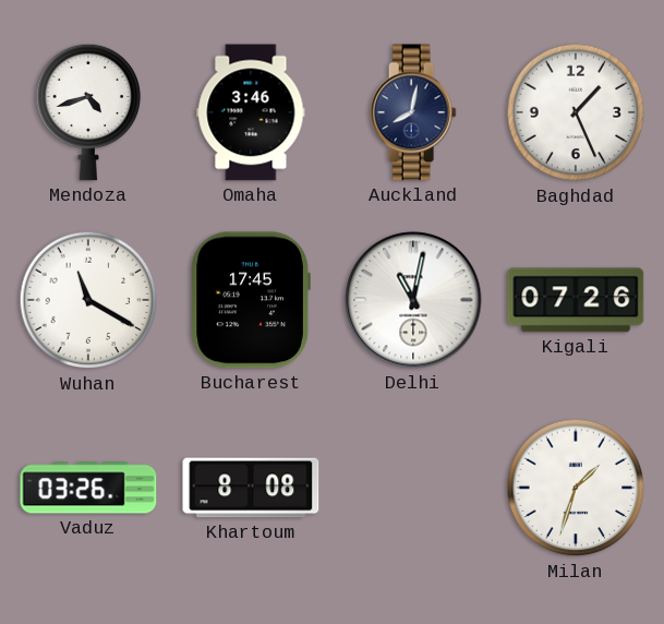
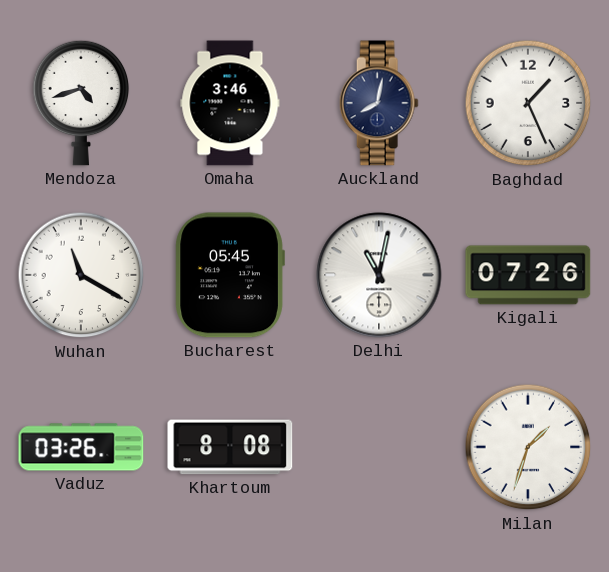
Bucharest: 17:45 -> 05:45 (230, 275)
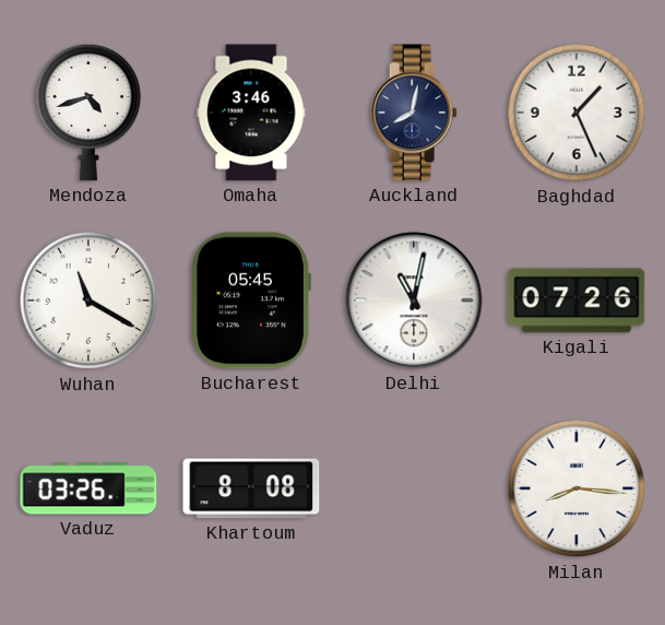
Milan: 1:33 -> 8:16 (577, 488)
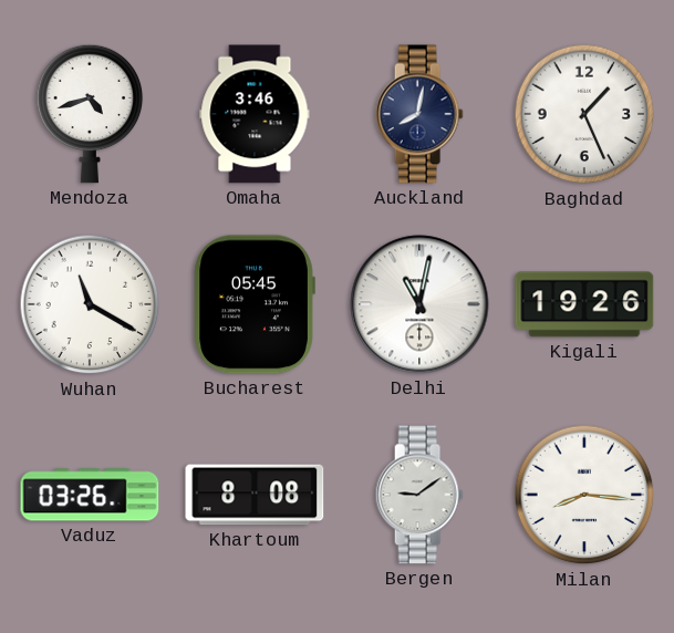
Kigali: 07:26 -> 19:26 (584, 304)
Bergen: none -> 9:09 (419, 495)
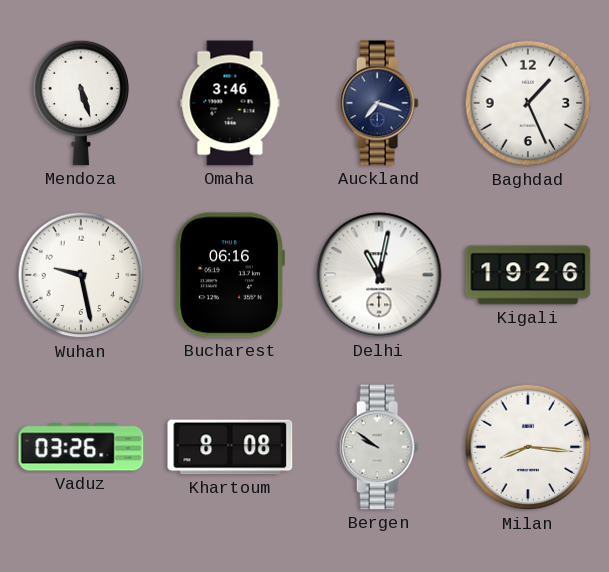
Mendoza: 4:42 -> 5:27 (81, 103)
Auckland: 8:02 -> 7:18 (379, 103)
Wuhan: 11:20 -> 9:28 (81, 275)
Bucharest: 05:45 -> 06:16 (230, 275)
Bergen: 9:09 -> 9:51 (379, 447)
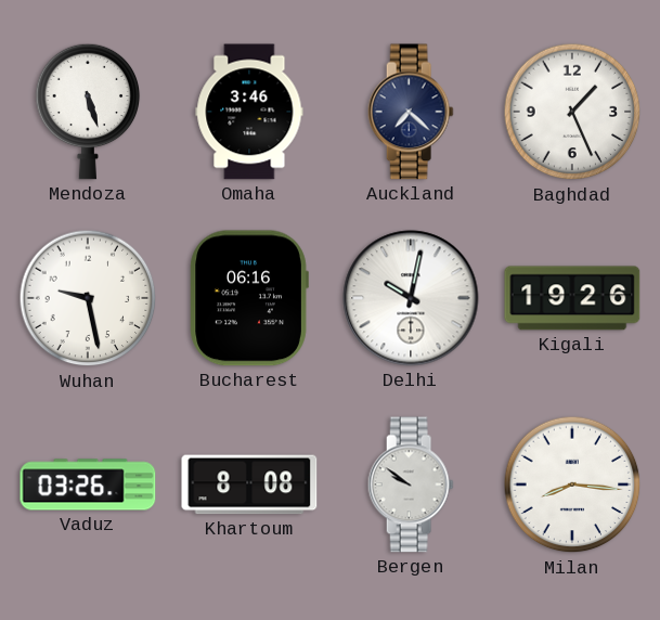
Auckland: 7:18 -> 7:22 (411, 112)
Delhi: 11:02 -> 10:02 (411, 298)
